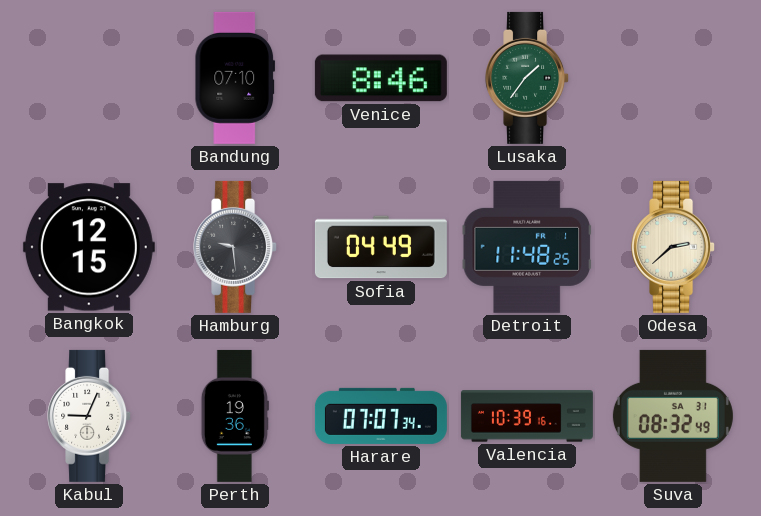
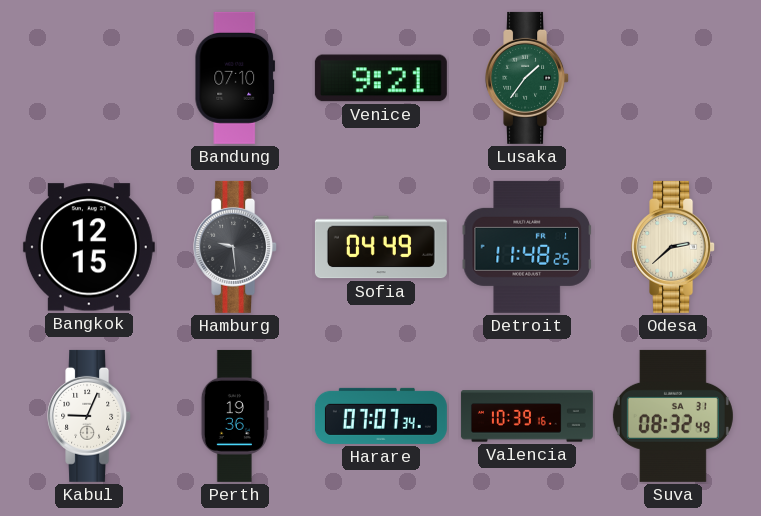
Venice: 8:46 -> 9:21 (381, 78)
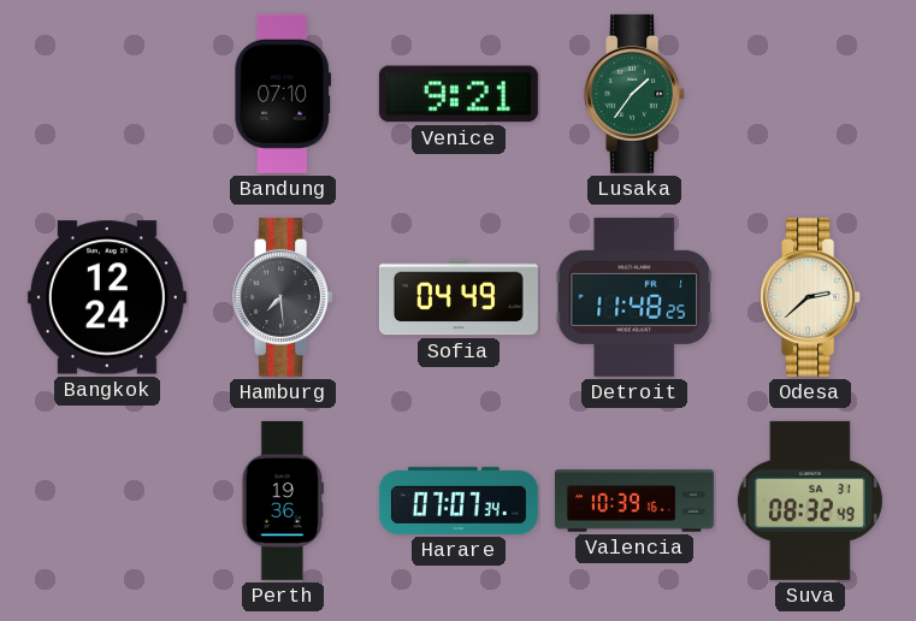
Bangkok: 12:15 -> 12:24 (107, 297)
Hamburg: 9:29 -> 7:29 (284, 297)
Kabul: 9:04 -> none (90, 416)
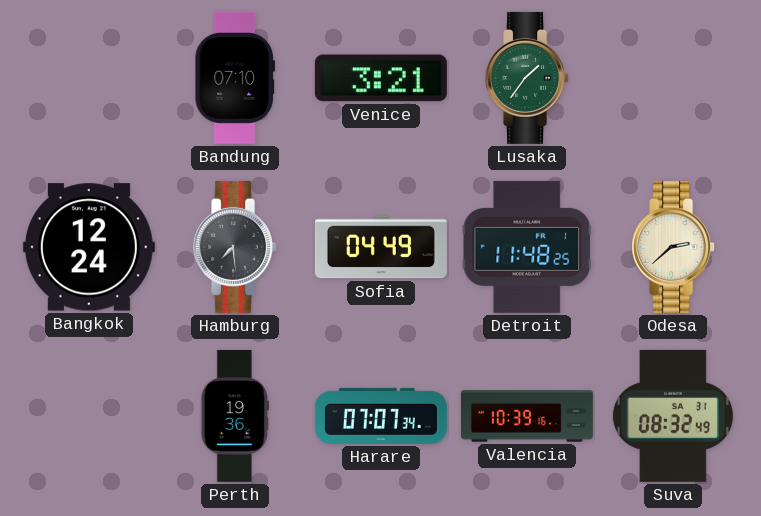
Venice: 9:21 -> 3:21 (381, 78)
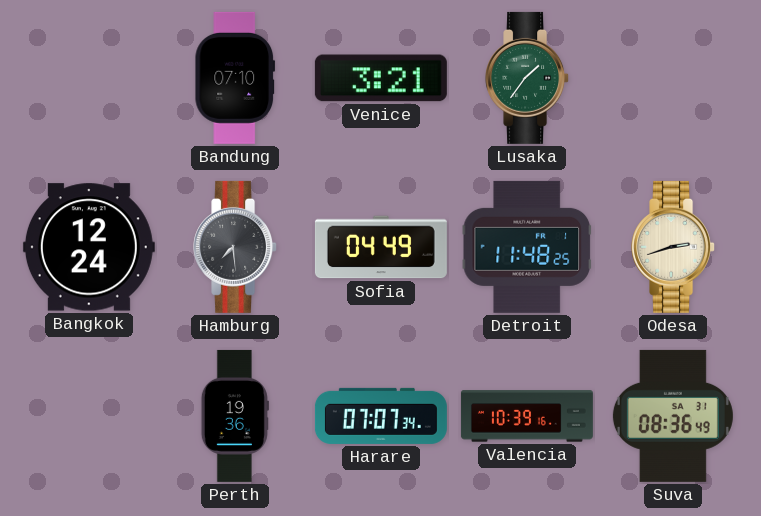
Odesa: 2:38 -> 2:42 (674, 247)
Suva: 08:32 -> 08:36 (673, 416)
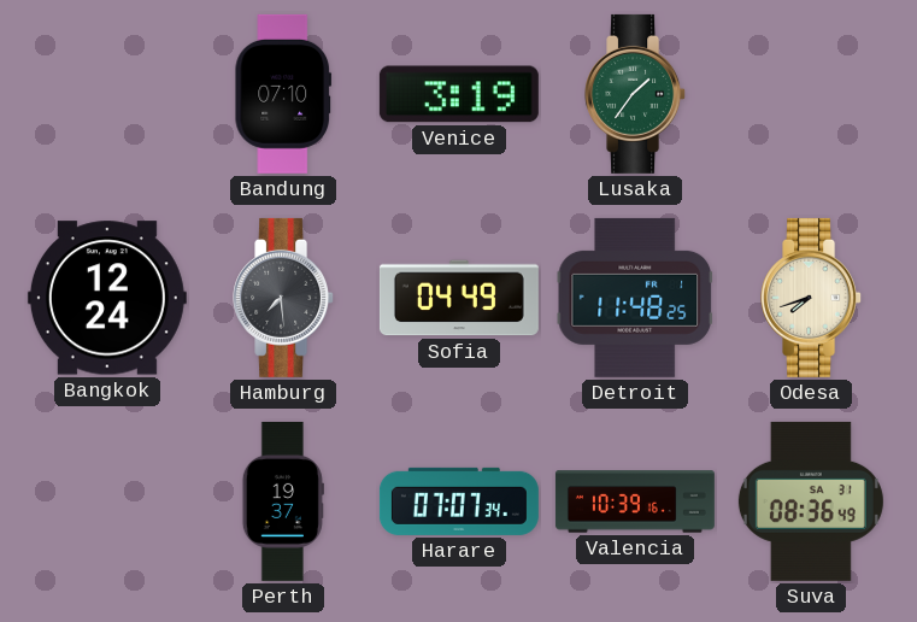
Venice: 3:21 -> 3:19 (459, 94)
Odesa: 2:42 -> 7:42 (812, 298)
Perth: 19:36 -> 19:37 (283, 501)
